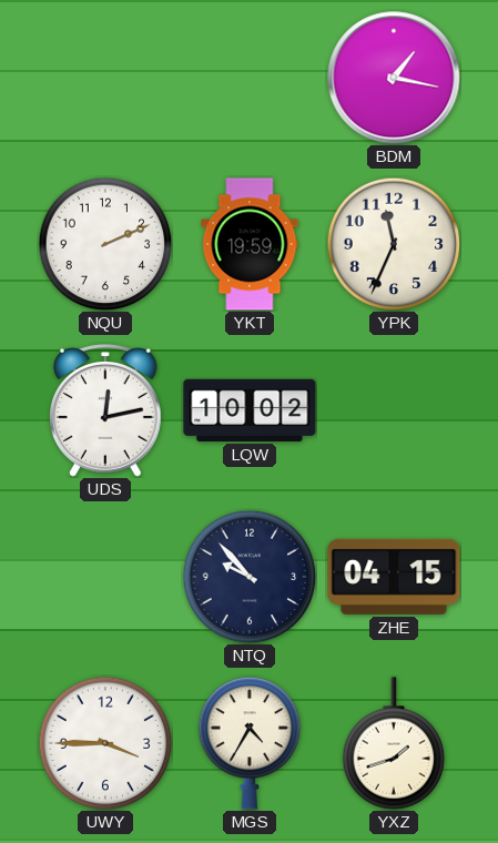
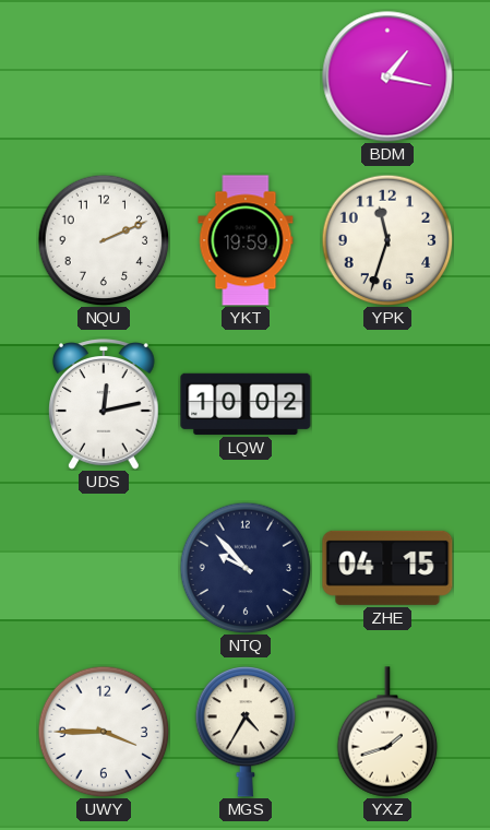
YPK: 11:34 -> 11:33 (387, 240)
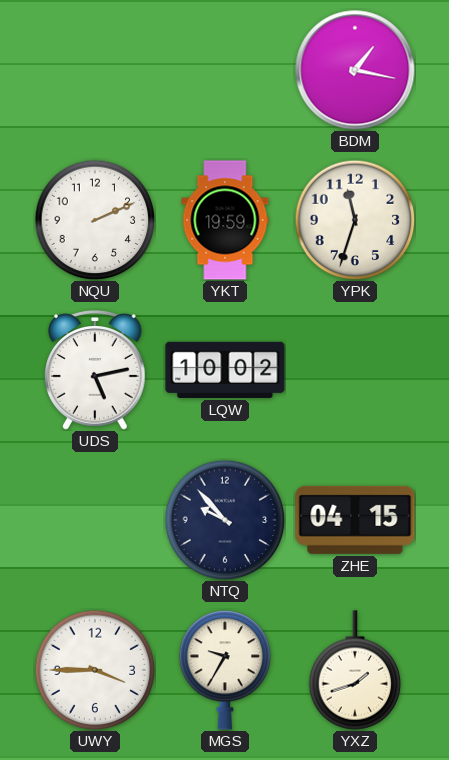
UDS: 12:13 -> 5:13 (96, 370)
MGS: 4:35 -> 9:35 (225, 670)
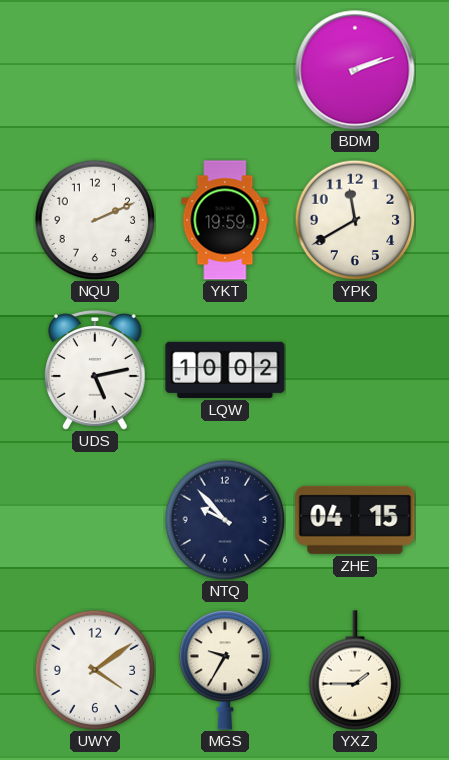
BDM: 1:17 -> 2:12 (355, 70)
YPK: 11:33 -> 11:40 (355, 220)
UWY: 3:45 -> 4:09 (95, 670)
YXZ: 1:42 -> 1:45 (355, 670)
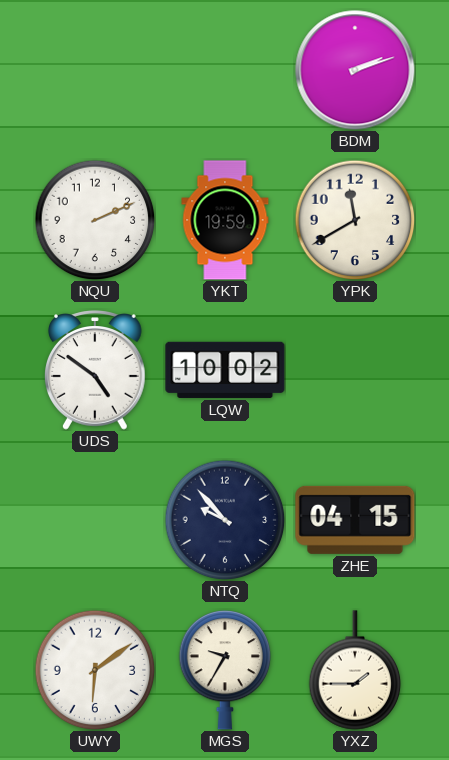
UDS: 5:13 -> 4:51 (96, 370)
UWY: 4:09 -> 6:09 (95, 670)
